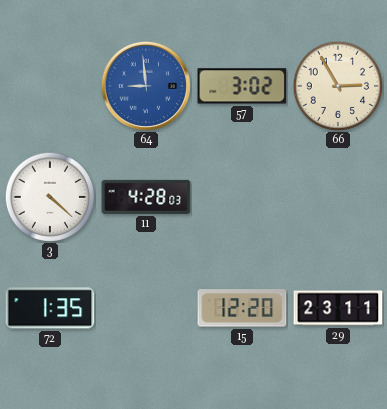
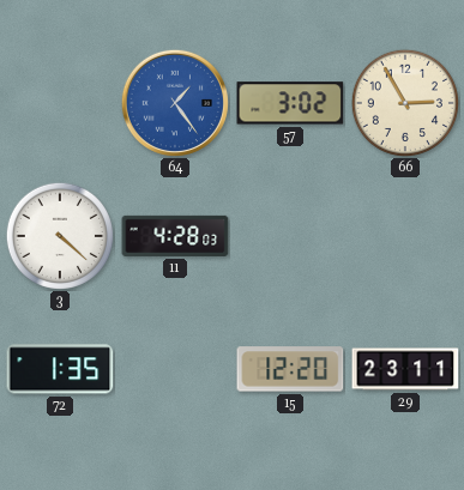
64: 8:59 -> 1:24 (175, 103)
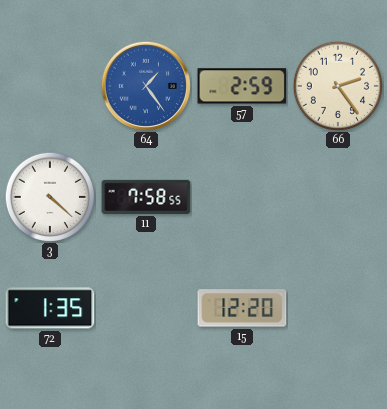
57: 3:02 -> 2:59 (242, 86)
66: 2:55 -> 2:24 (337, 85)
11: 4:28 -> 7:58 (146, 197)
29: 23:11 -> none (405, 369)
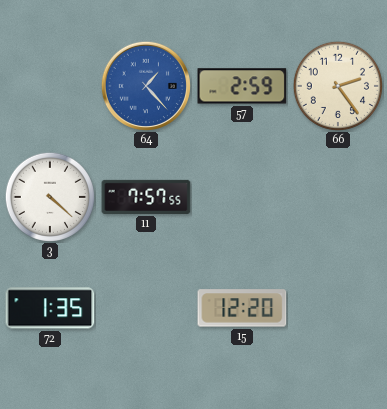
64: 1:24 -> 1:23 (146, 86)
11: 7:58 -> 7:57 (146, 197)
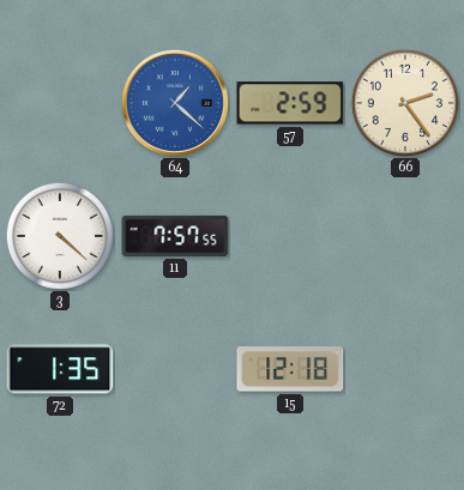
64: 1:23 -> 1:22 (175, 103)
15: 12:20 -> 12:18 (290, 369)
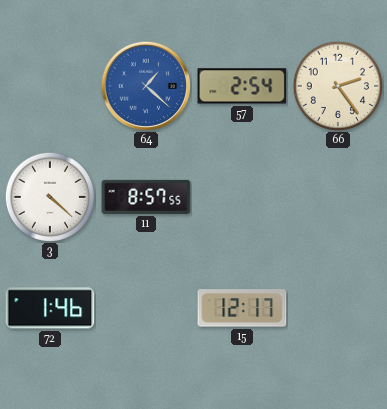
57: 2:59 -> 2:54 (242, 86)
11: 7:57 -> 8:57 (146, 197)
72: 1:35 -> 1:46 (50, 308)
15: 12:18 -> 12:17 (242, 308)
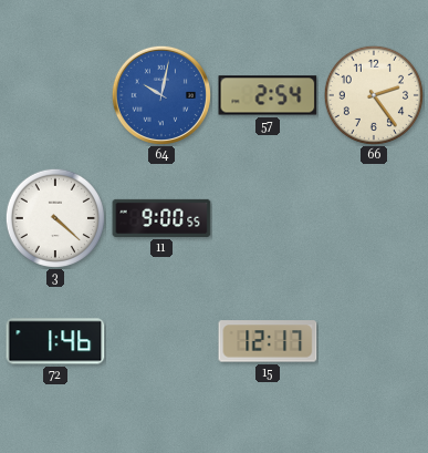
64: 1:22 -> 10:02 (161, 95)
11: 8:57 -> 9:00 (161, 218)
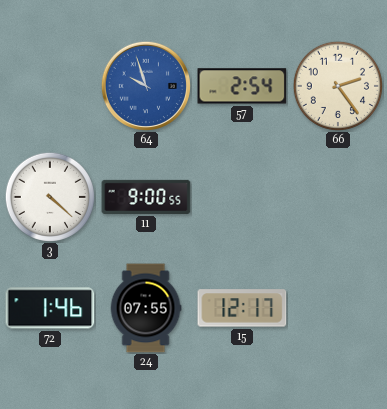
64: 10:02 -> 9:57 (146, 86)
24: none -> 07:55 (146, 308)
